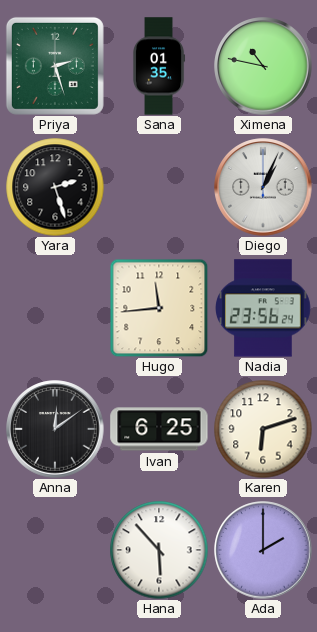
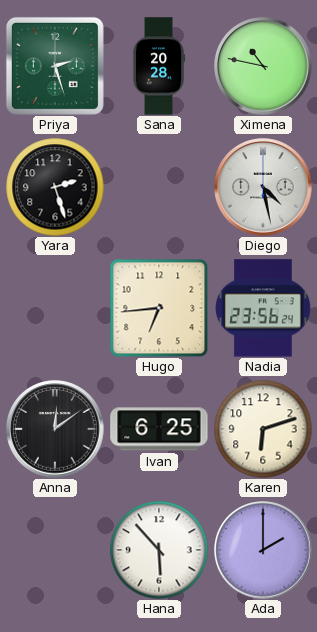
Sana: 01:35 -> 20:28 (160, 66)
Diego: 1:04 -> 4:28 (263, 187)
Hugo: 11:44 -> 6:44 (159, 308)
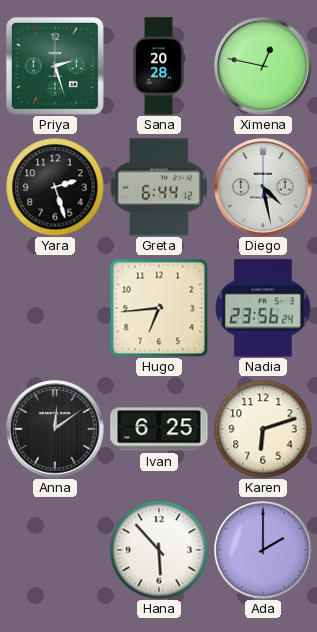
Ximena: 10:47 -> 12:47 (263, 66)
Greta: none -> 6:44 (159, 187)
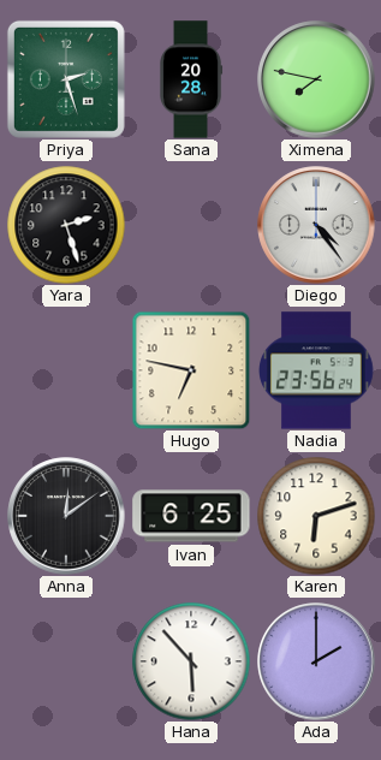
Ximena: 12:47 -> 7:47 (316, 79)
Greta: 6:44 -> none (159, 187)
Diego: 4:28 -> 4:24 (316, 225)
Hugo: 6:44 -> 6:47 (191, 370)
